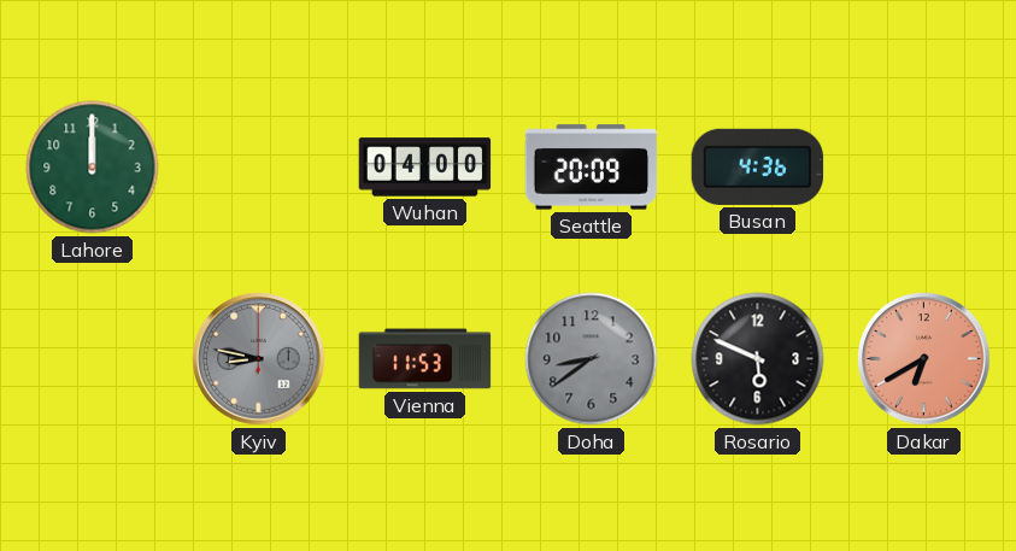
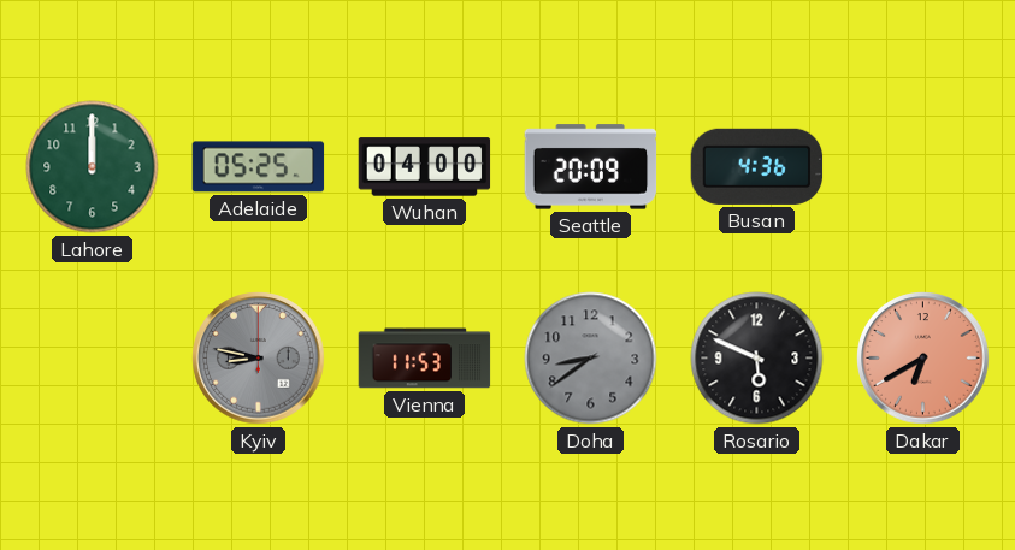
Adelaide: none -> 05:25 (259, 167)
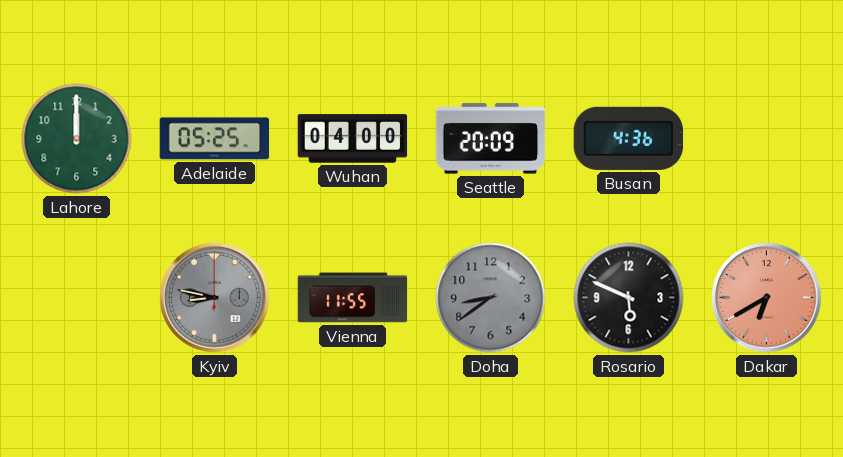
Vienna: 11:53 -> 11:55 (353, 298)
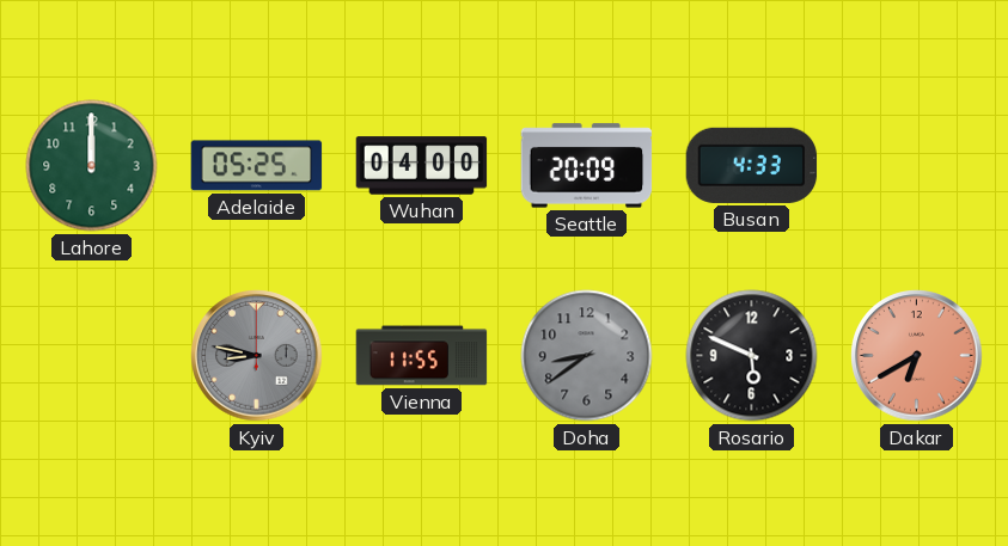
Busan: 4:36 -> 4:33 (752, 165)
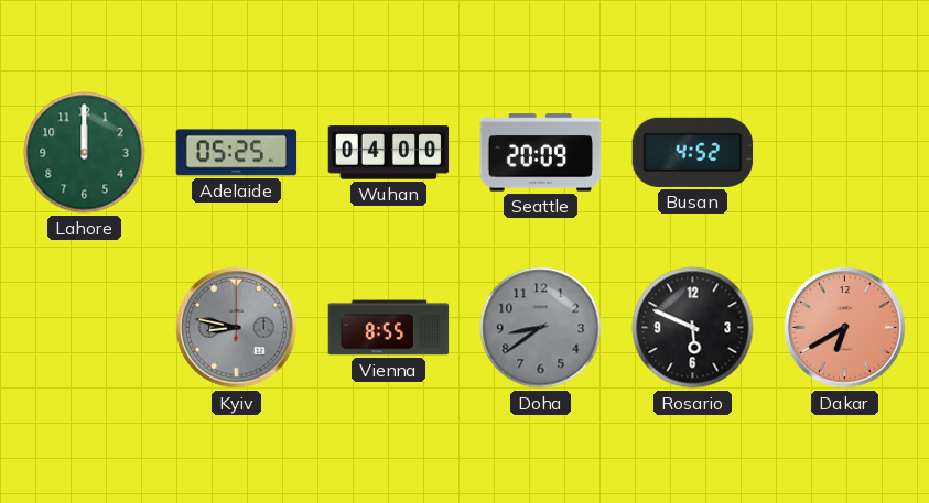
Busan: 4:33 -> 4:52 (693, 152)
Vienna: 11:55 -> 8:55 (389, 328)
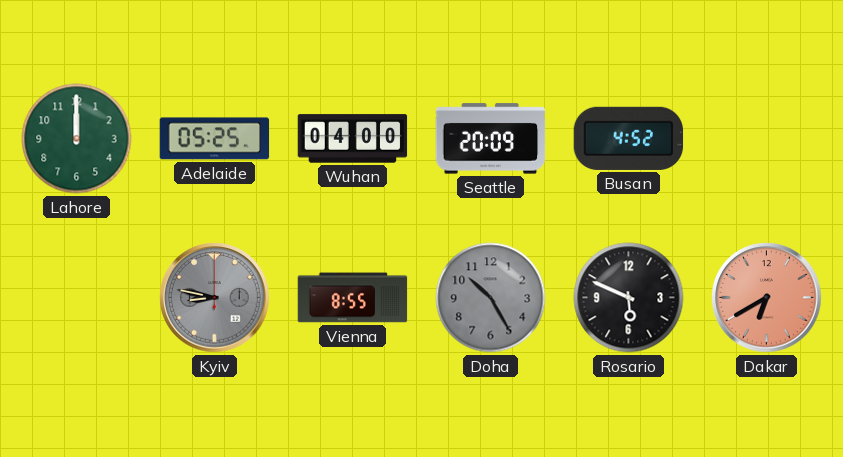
Doha: 8:39 -> 10:25 (491, 298)
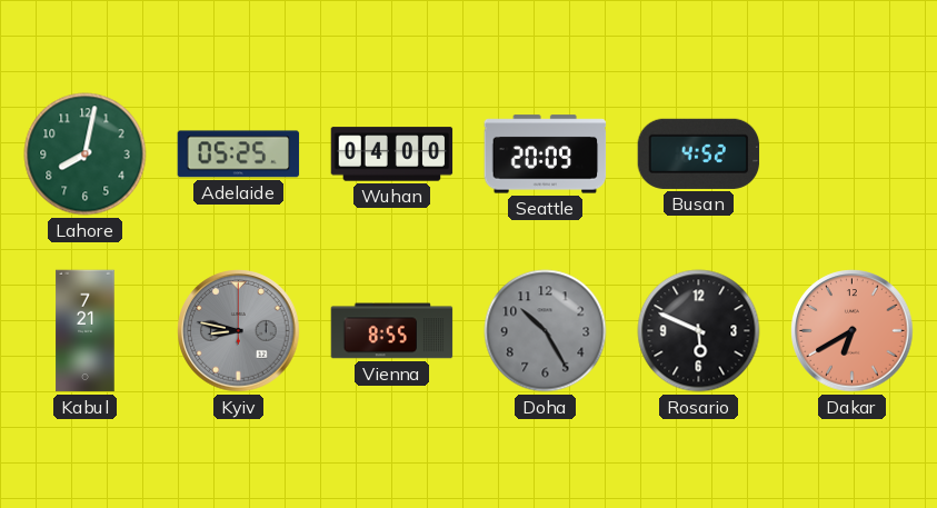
Lahore: 12:00 -> 8:02 (86, 155)
Kabul: none -> 7:21 (86, 331)
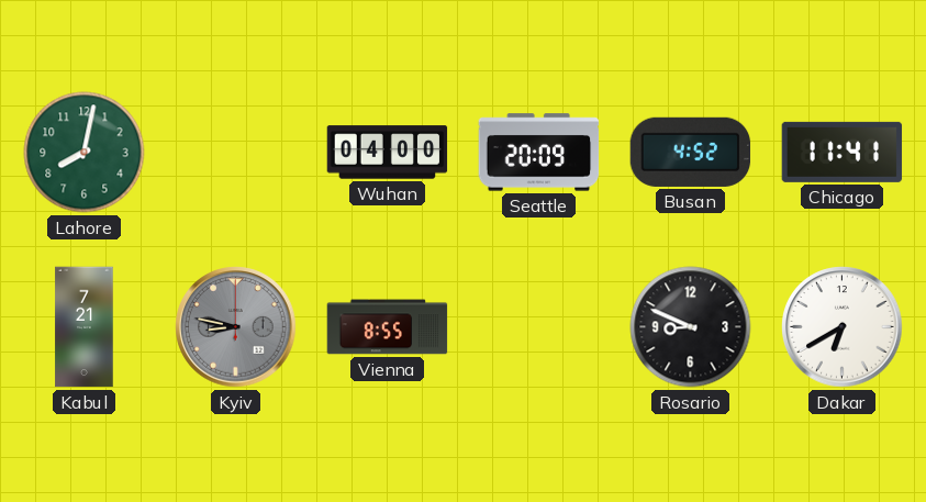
Adelaide: 05:25 -> none (239, 155)
Chicago: none -> 11:41 (843, 152)
Doha: 10:25 -> none (546, 331)
Rosario: 5:49 -> 8:49 (691, 327)
Dakar dial: salmon -> white (843, 327)
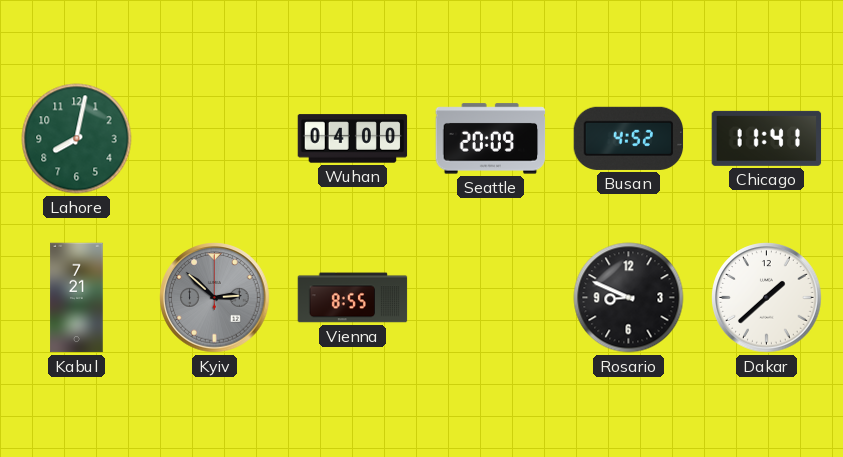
Kyiv: 8:47 -> 2:52 (215, 298)
Dakar: 6:40 -> 1:38 (767, 298)
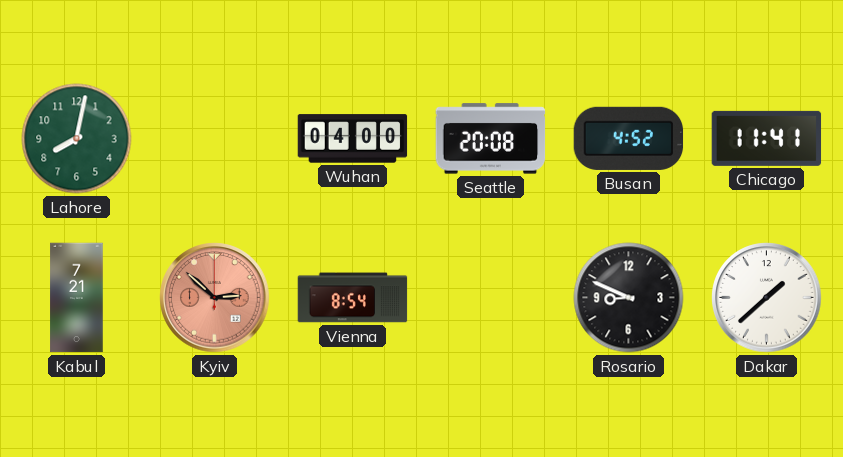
Seattle: 20:09 -> 20:08 (491, 139)
Kyiv dial: grey -> salmon (215, 298)
Vienna: 8:55 -> 8:54 (353, 298)
